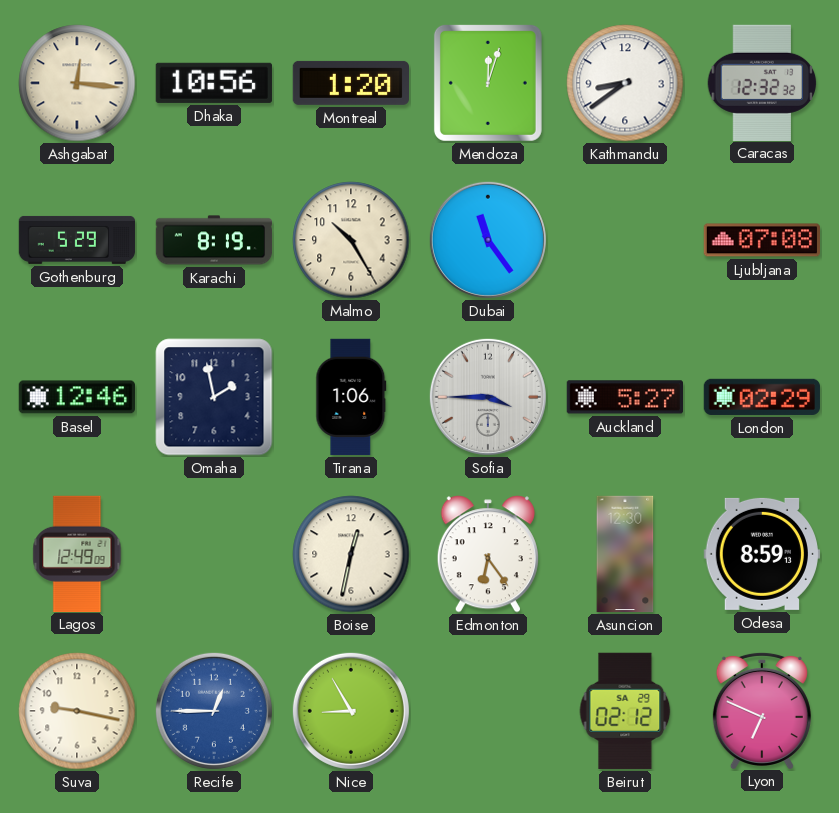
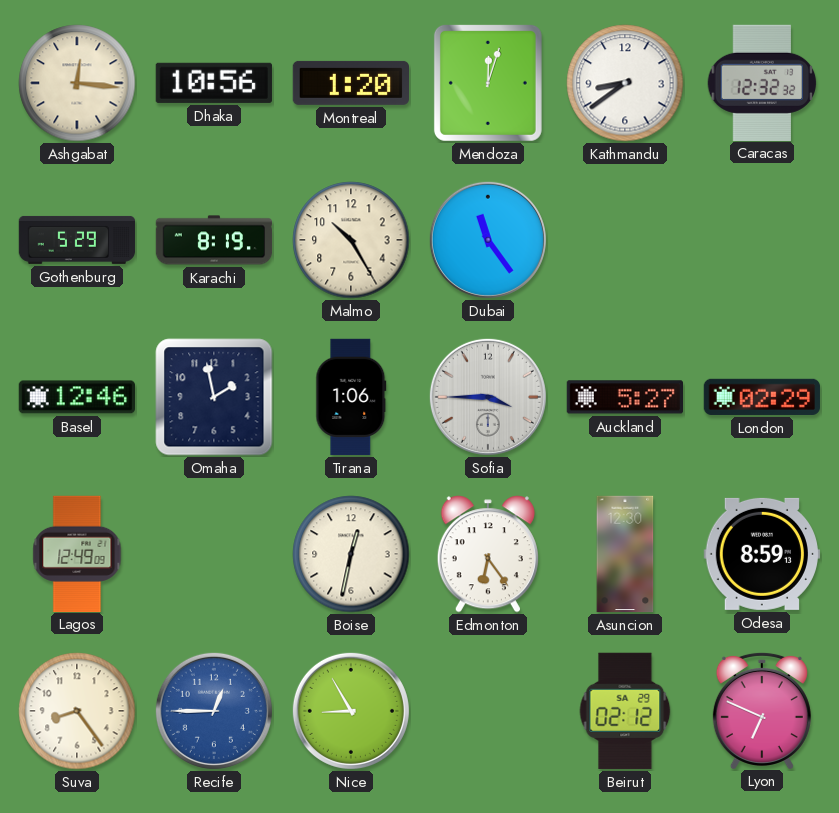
Ljubljana: 07:08 -> none (761, 240)
Suva: 9:17 -> 8:24 (77, 711)
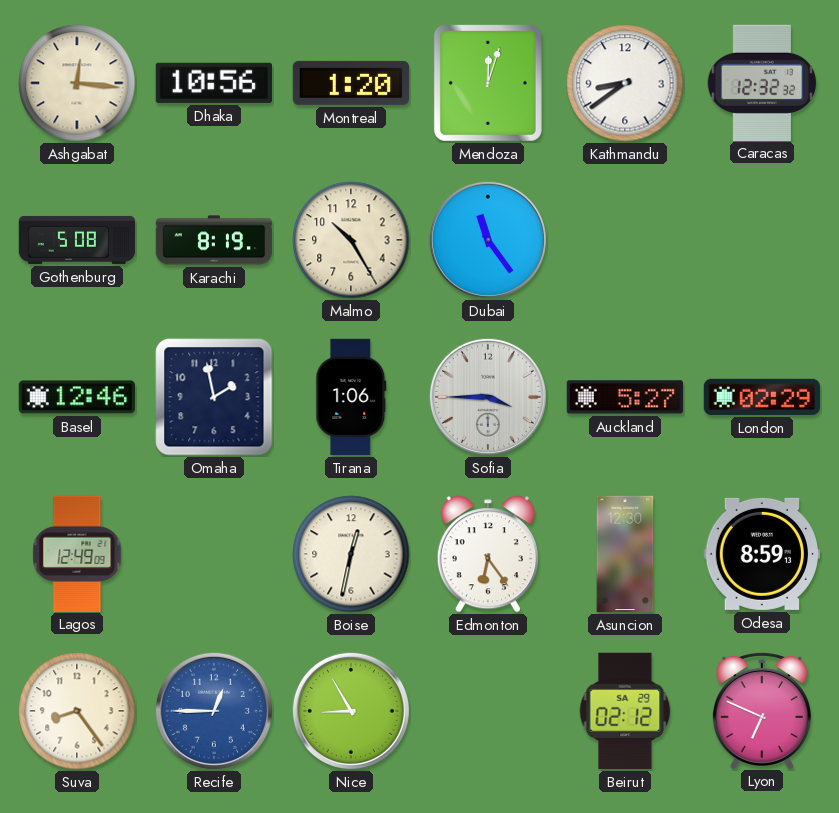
Gothenburg: 5:29 -> 5:08 (77, 240)
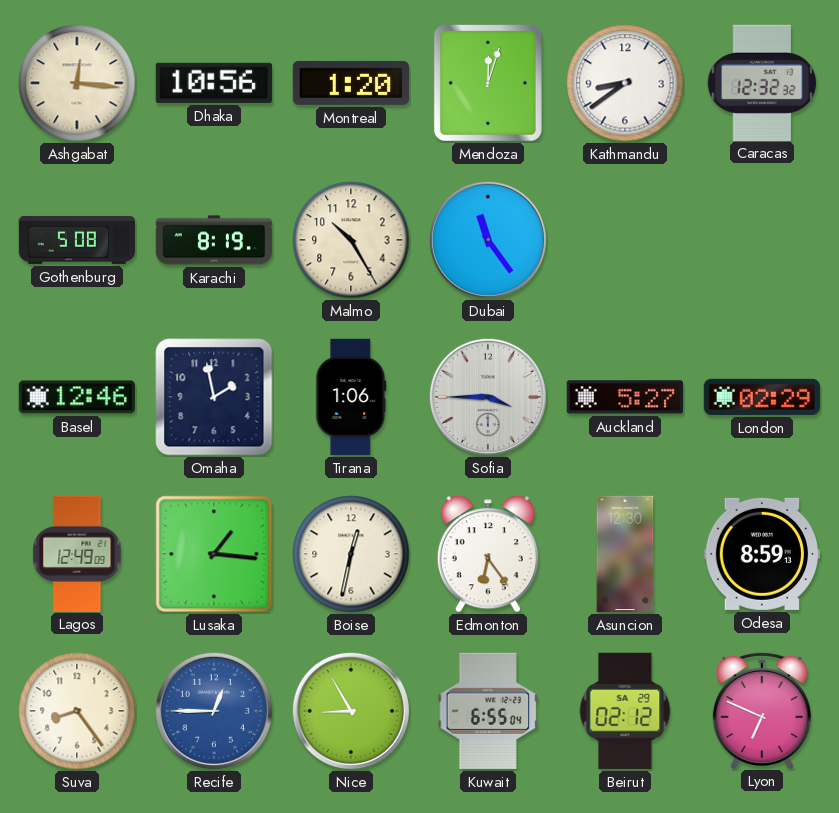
Lusaka: none -> 1:16 (214, 554)
Kuwait: none -> 6:55 (488, 711)
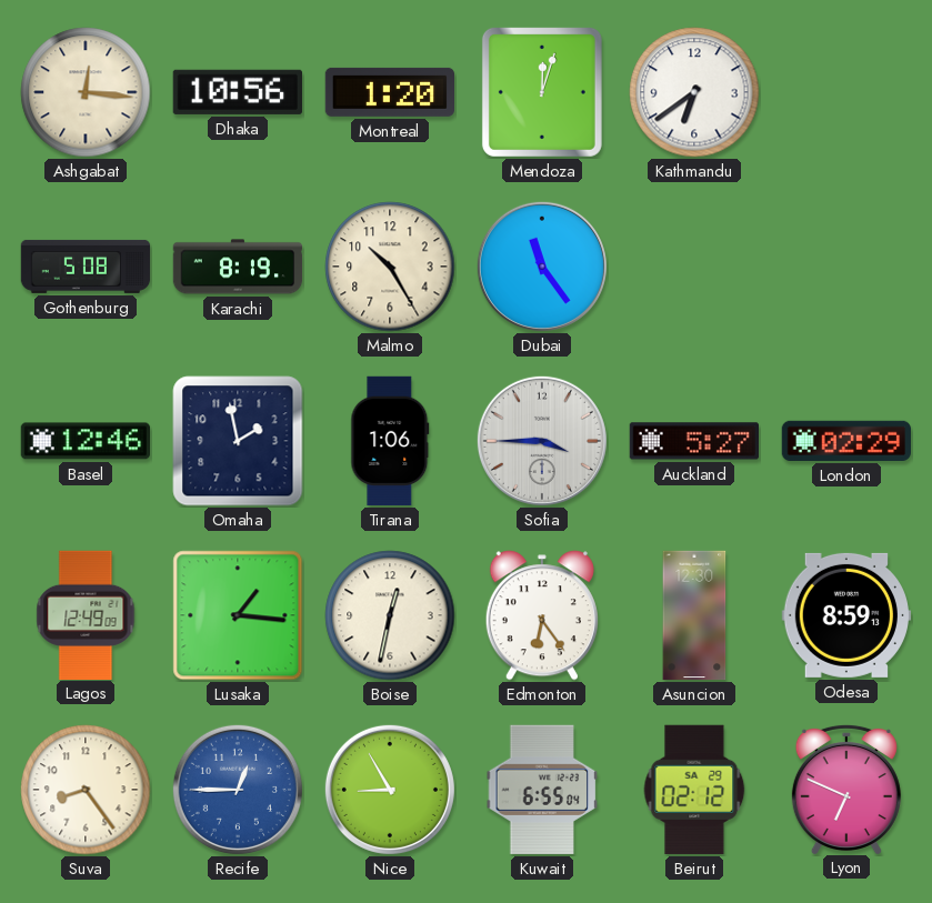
Kathmandu: 8:39 -> 6:39 (694, 92)
Caracas: 12:32 -> none (762, 82)
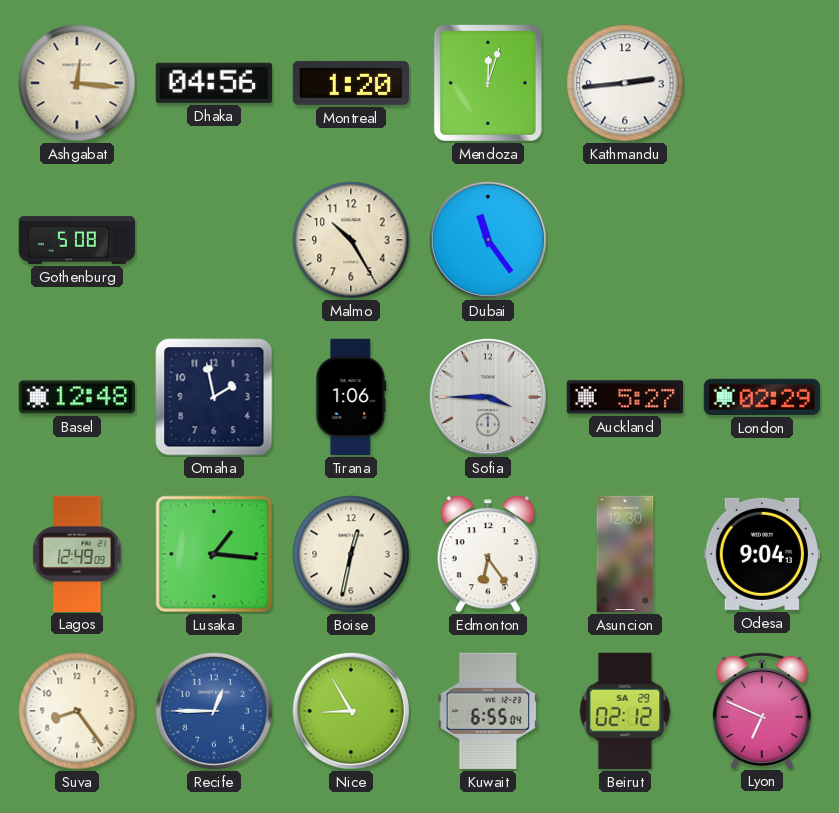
Dhaka: 10:56 -> 04:56 (214, 83)
Kathmandu: 6:39 -> 2:44 (625, 83)
Karachi: 8:19 -> none (238, 267)
Basel: 12:46 -> 12:48 (76, 397)
Odesa: 8:59 -> 9:04 (761, 554)
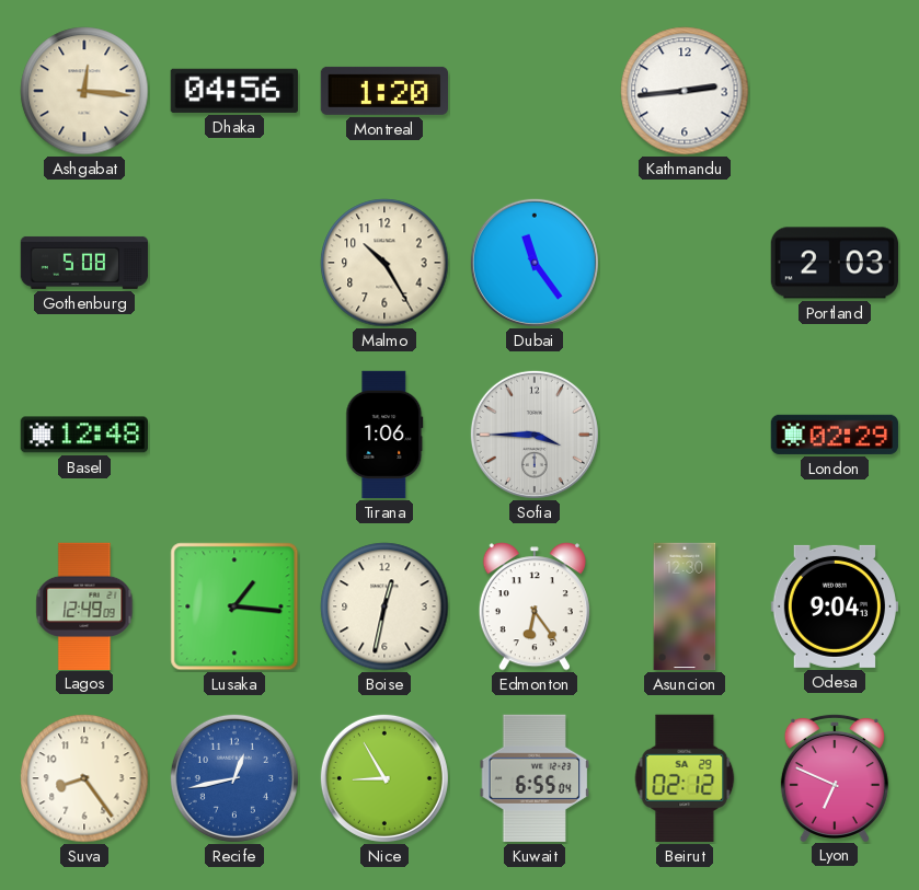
Mendoza: 12:03 -> none (488, 83)
Portland: none -> 2:03 (834, 263)
Omaha: 1:58 -> none (214, 397)
Auckland: 5:27 -> none (624, 397)
Recife: 12:45 -> 12:43 (234, 778)
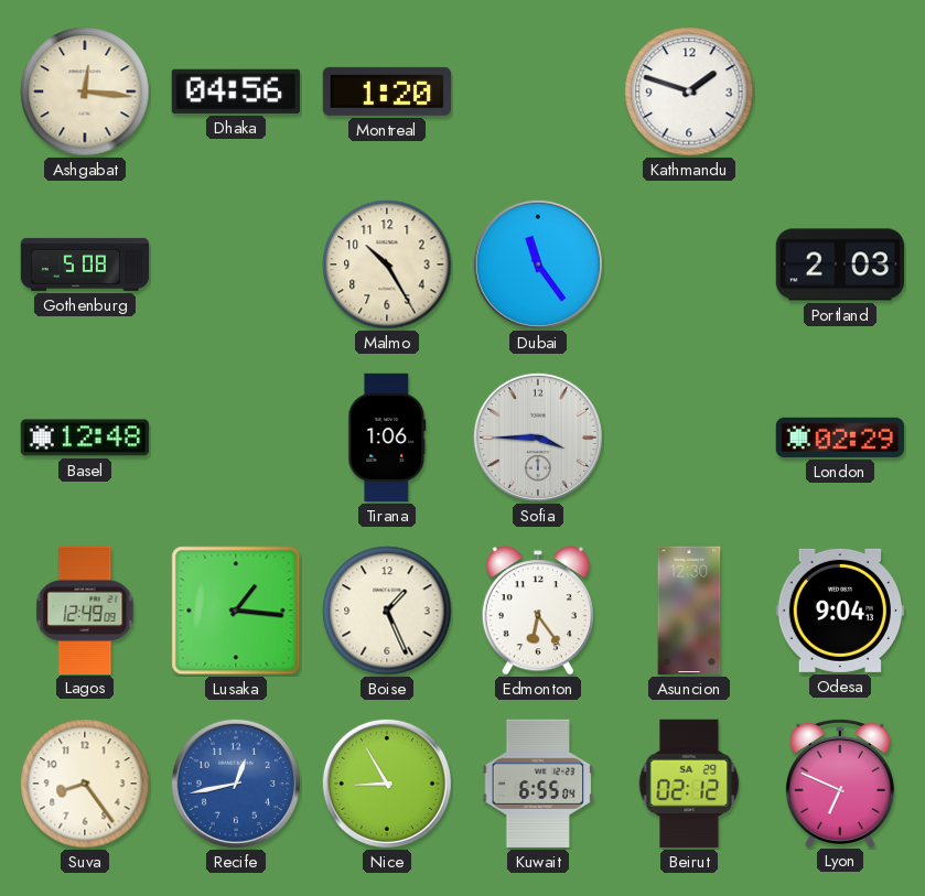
Kathmandu: 2:44 -> 1:48 (689, 91)
Boise: 12:32 -> 1:26 (387, 611)
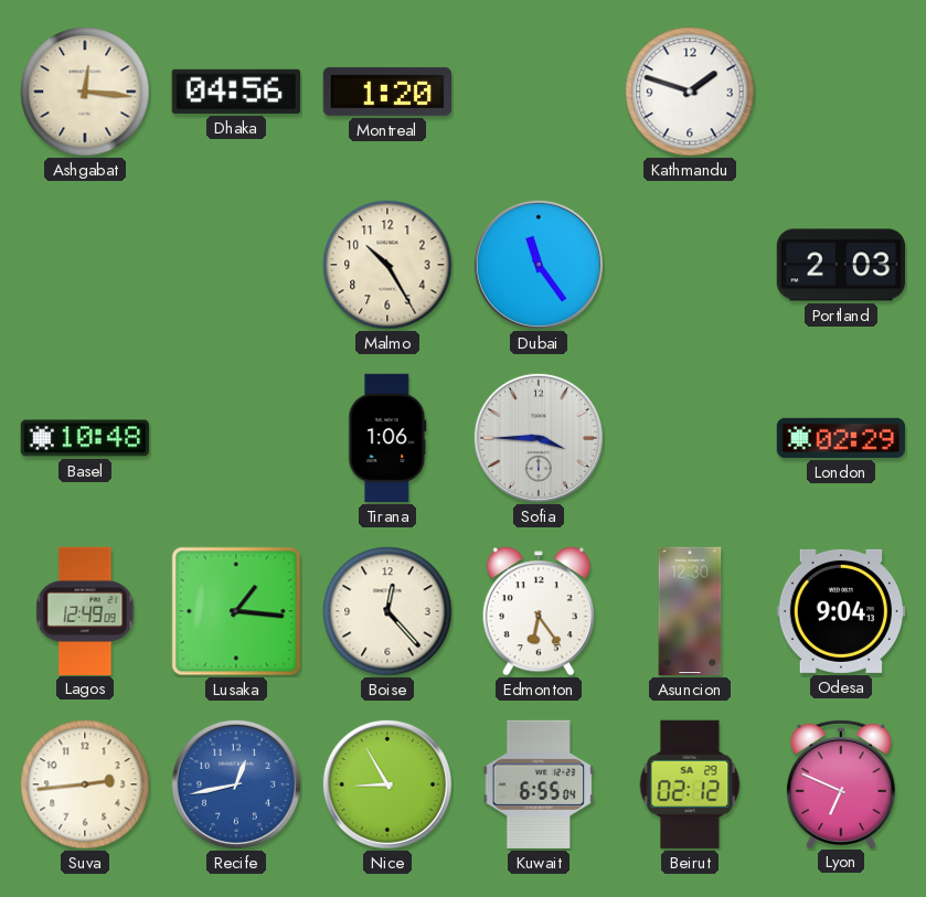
Gothenburg: 5:08 -> none (85, 265)
Basel: 12:48 -> 10:48 (84, 438)
Boise: 1:26 -> 12:23 (387, 611)
Suva: 8:24 -> 2:44 (85, 784)
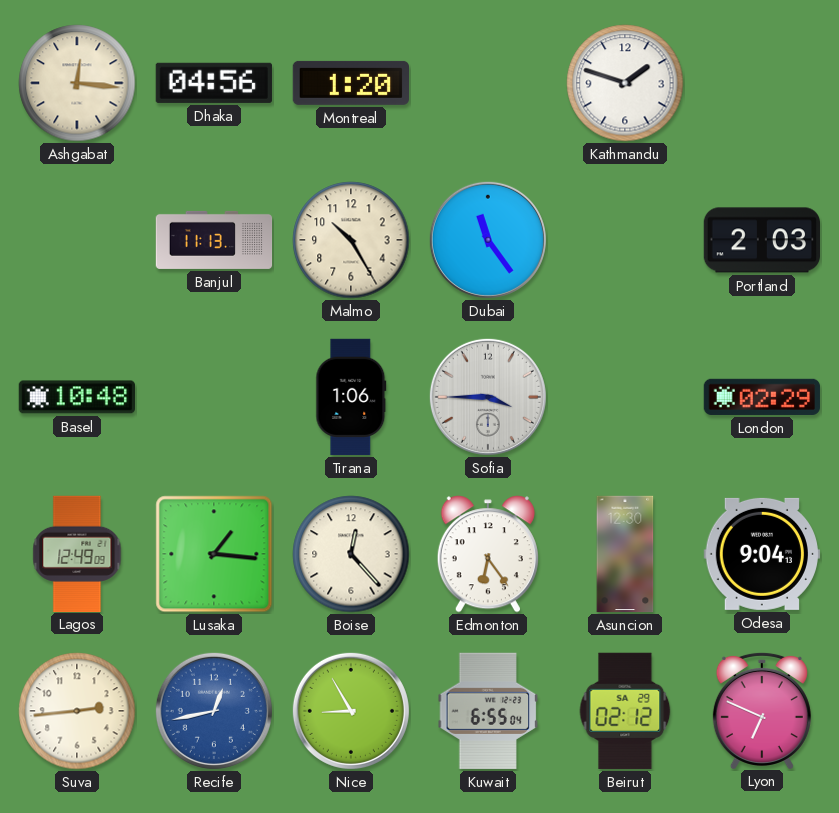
Banjul: none -> 11:13 (214, 240)
